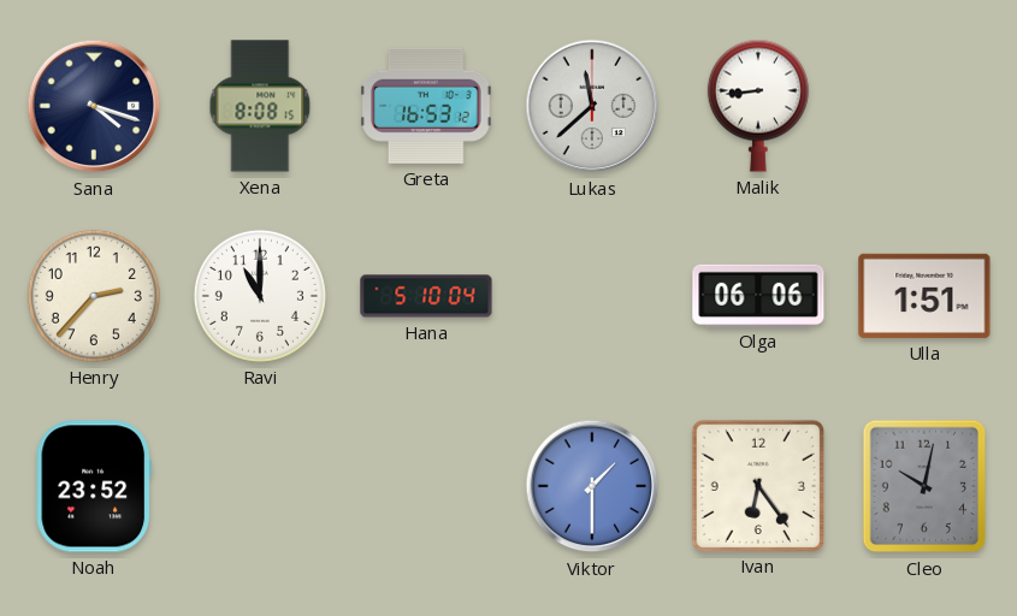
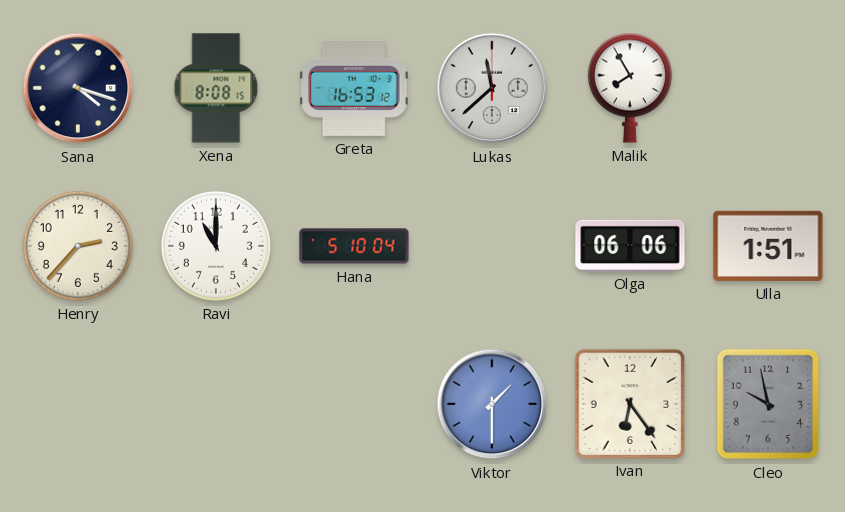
Malik: 8:44 -> 7:55 (630, 88)
Noah: 23:52 -> none (93, 486)
Cleo: 10:02 -> 9:58 (768, 404)
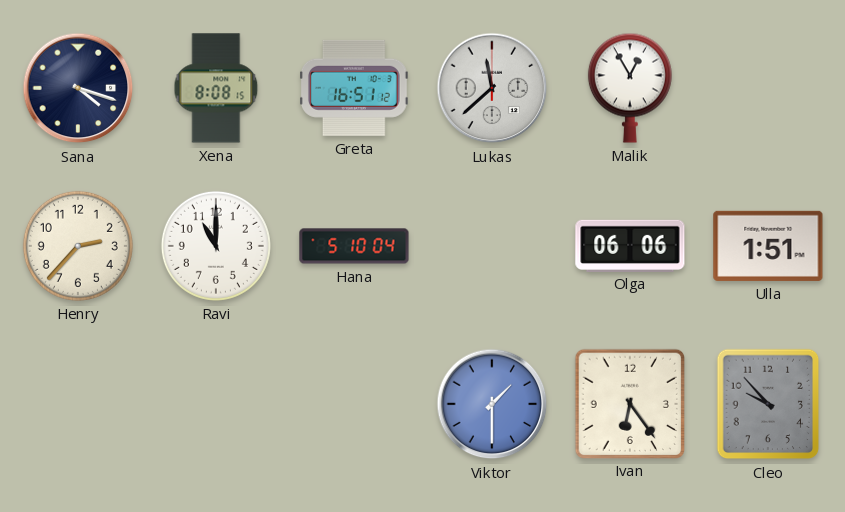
Greta: 16:53 -> 16:51 (355, 88)
Malik: 7:55 -> 12:55 (630, 88)
Cleo: 9:58 -> 9:53 (768, 404)
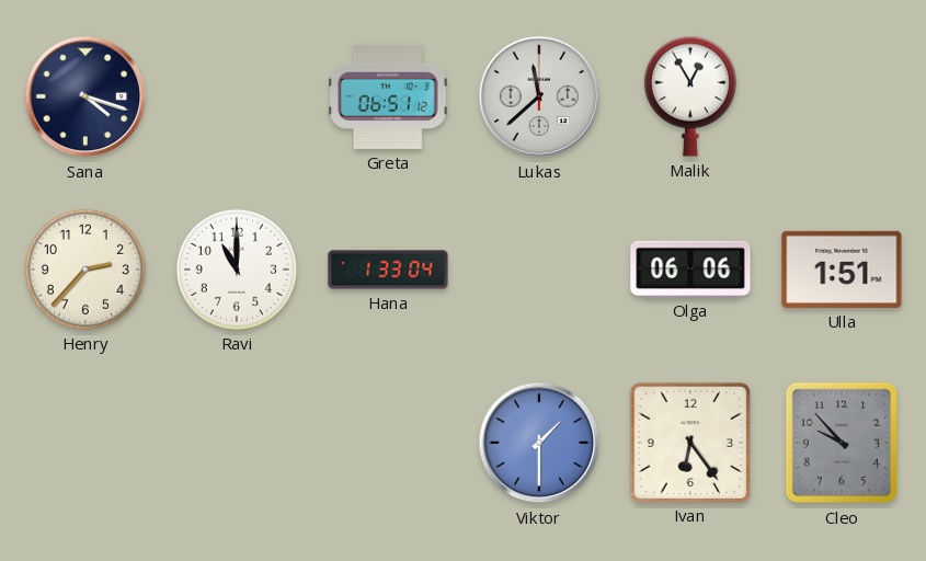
Xena: 8:08 -> none (216, 88)
Greta: 16:51 -> 06:51 (389, 96)
Hana: 5:10 -> 1:33 (388, 270)
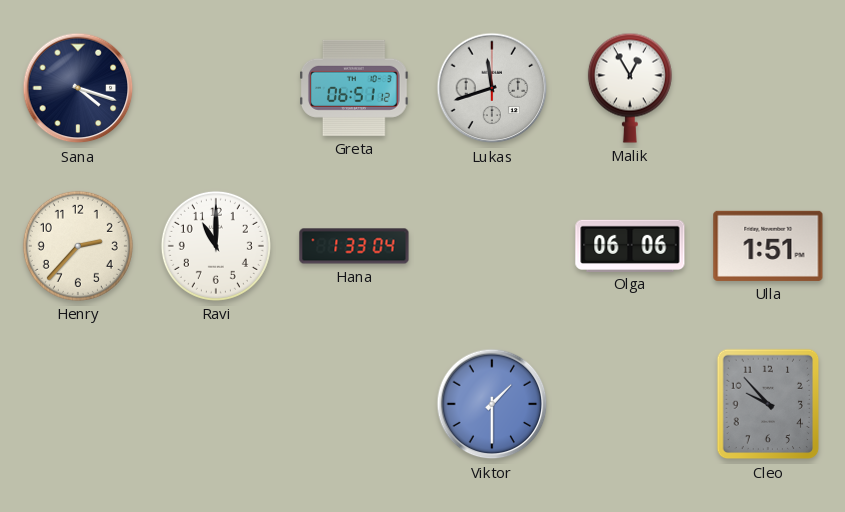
Lukas: 11:38 -> 11:42 (492, 88)
Ivan: 6:24 -> none (689, 442)
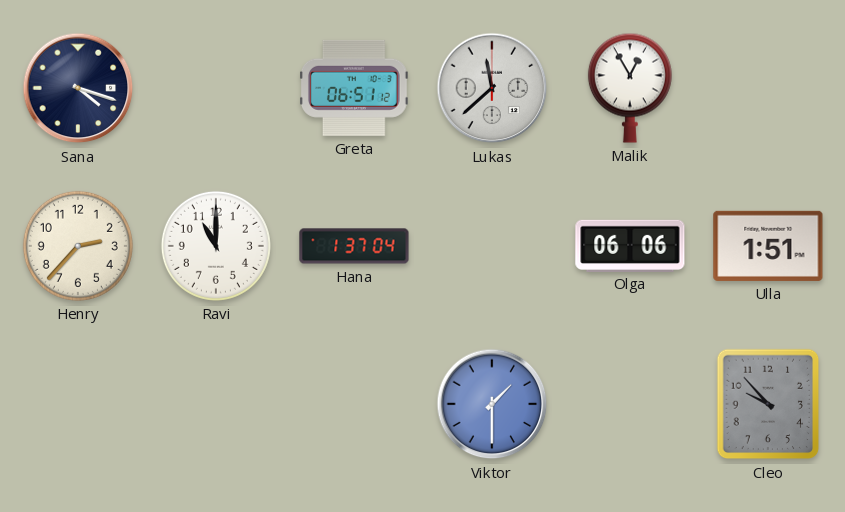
Lukas: 11:42 -> 11:38 (492, 88)
Hana: 1:33 -> 1:37 (354, 246)
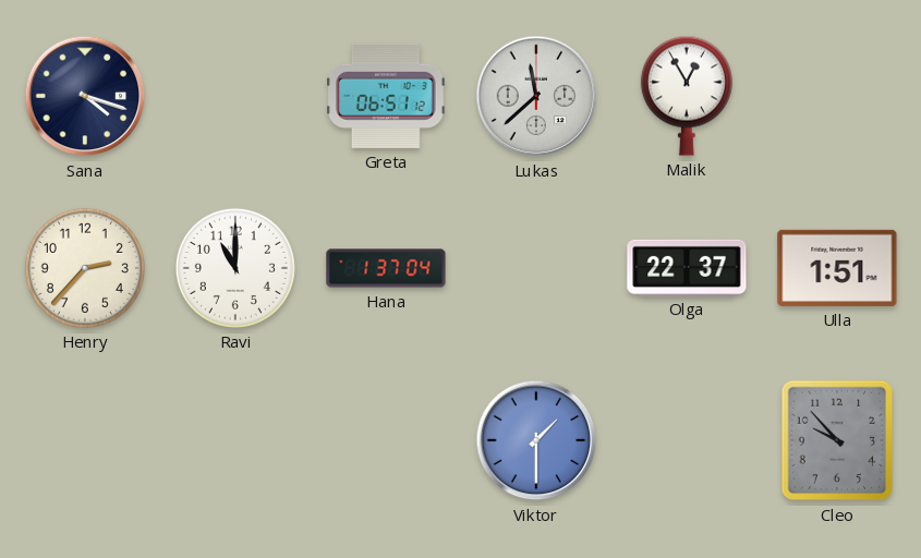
Olga: 06:06 -> 22:37 (687, 267)
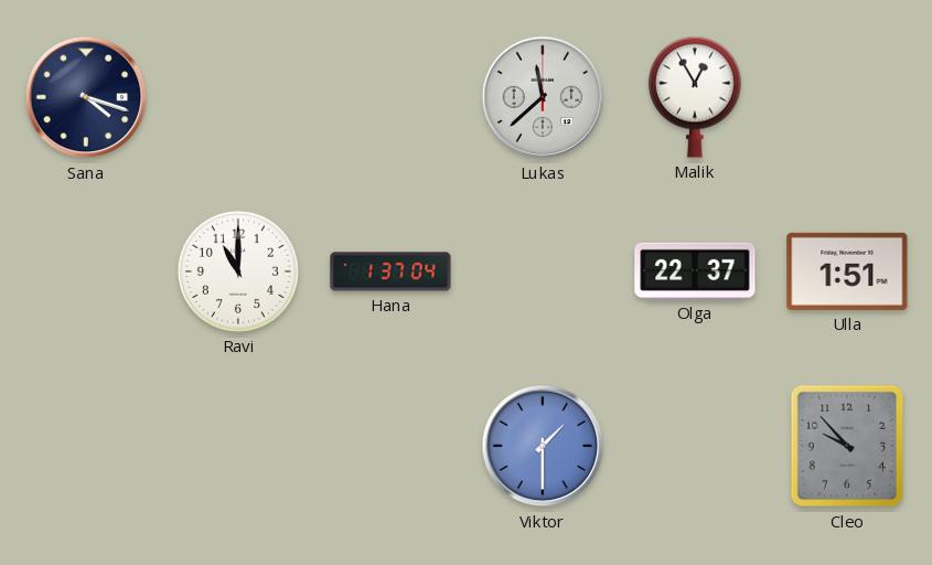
Greta: 06:51 -> none (387, 96)
Henry: 2:37 -> none (85, 268)
